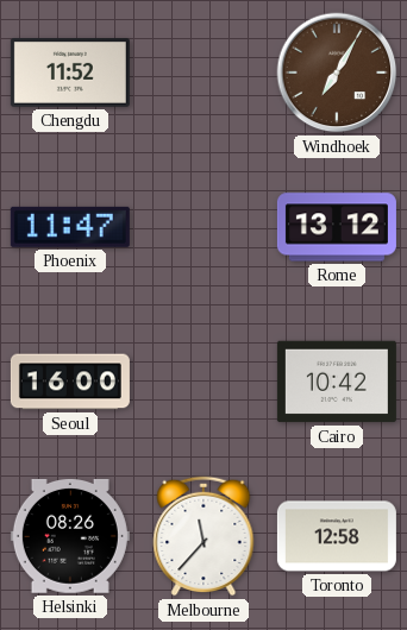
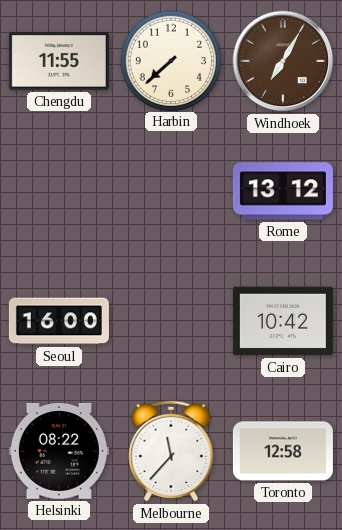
Chengdu: 11:52 -> 11:55 (59, 62)
Harbin: none -> 7:38 (170, 60)
Phoenix: 11:47 -> none (70, 227)
Helsinki: 08:26 -> 08:22 (59, 451)
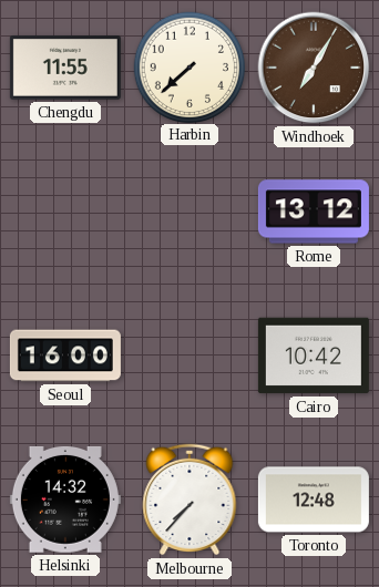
Helsinki: 08:22 -> 14:32 (65, 500)
Melbourne: 11:37 -> 7:37 (189, 500)
Toronto: 12:58 -> 12:48 (314, 500)
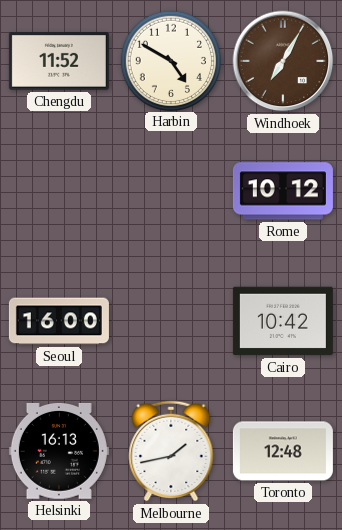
Chengdu: 11:55 -> 11:52 (59, 62)
Harbin: 7:38 -> 4:50 (170, 60)
Rome: 13:12 -> 10:12 (283, 191)
Helsinki: 14:32 -> 16:13 (59, 451)
Melbourne: 7:37 -> 1:43 (171, 451)
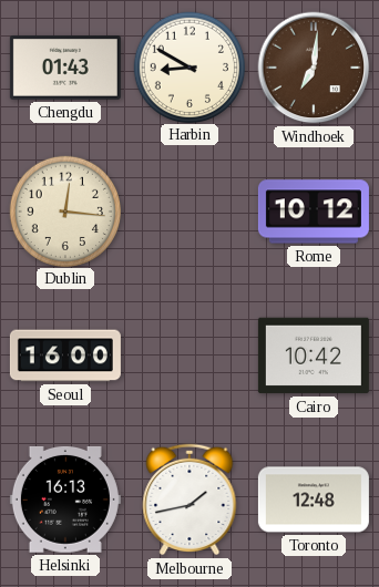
Chengdu: 11:52 -> 01:43 (65, 69)
Harbin: 4:50 -> 8:50 (188, 66)
Windhoek: 7:05 -> 7:01 (314, 68)
Dublin: none -> 12:16 (64, 210)
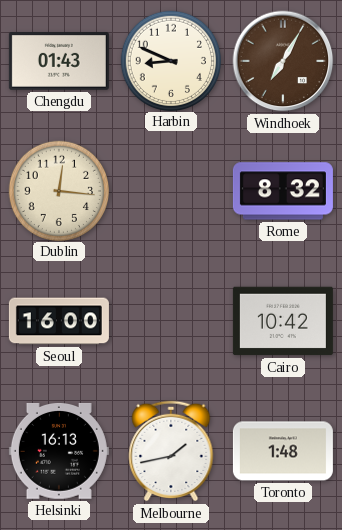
Harbin: 8:50 -> 8:49 (170, 60)
Windhoek: 7:01 -> 7:05 (283, 61)
Rome: 10:12 -> 8:32 (283, 191)
Toronto: 12:48 -> 1:48 (283, 451)
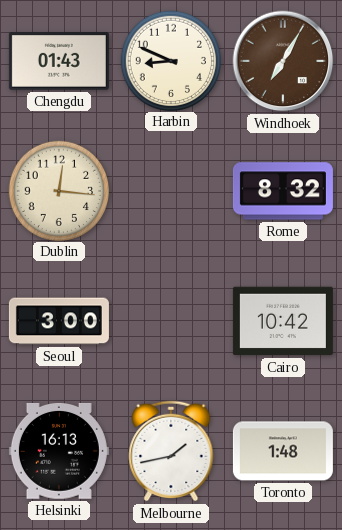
Seoul: 16:00 -> 3:00 (59, 321)
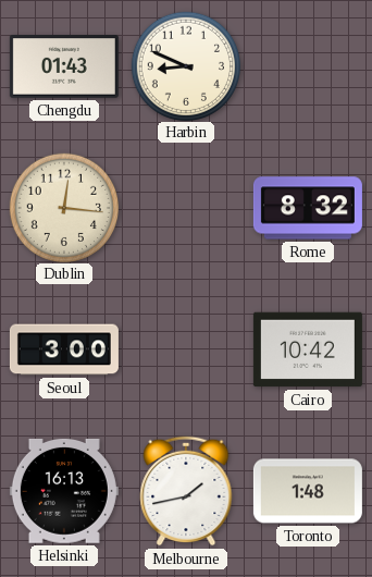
Windhoek: 7:05 -> none (283, 61)
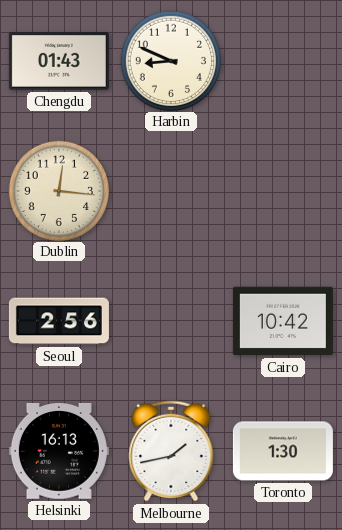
Rome: 8:32 -> none (308, 208)
Seoul: 3:00 -> 2:56 (59, 321)
Toronto: 1:48 -> 1:30 (283, 451)
